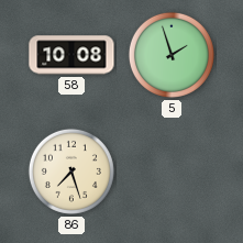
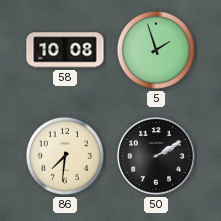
86: 7:27 -> 7:31 (65, 156)
50: none -> 2:10 (157, 157)
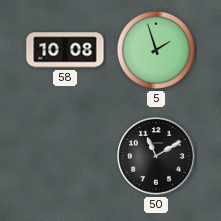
86: 7:31 -> none (65, 156)
50: 2:10 -> 11:10 (157, 157)
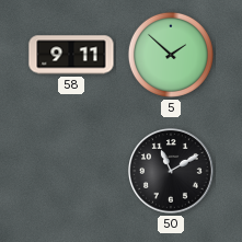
58: 10:08 -> 9:11 (71, 55)
5: 1:57 -> 1:52 (171, 55)
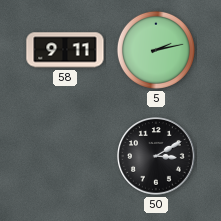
5: 1:52 -> 2:13 (156, 50)
50: 11:10 -> 3:10 (157, 157)
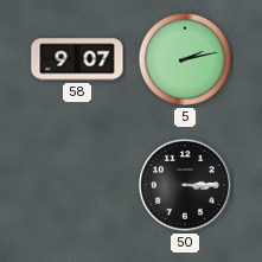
58: 9:11 -> 9:07 (77, 59)
50: 3:10 -> 3:15 (186, 186)
